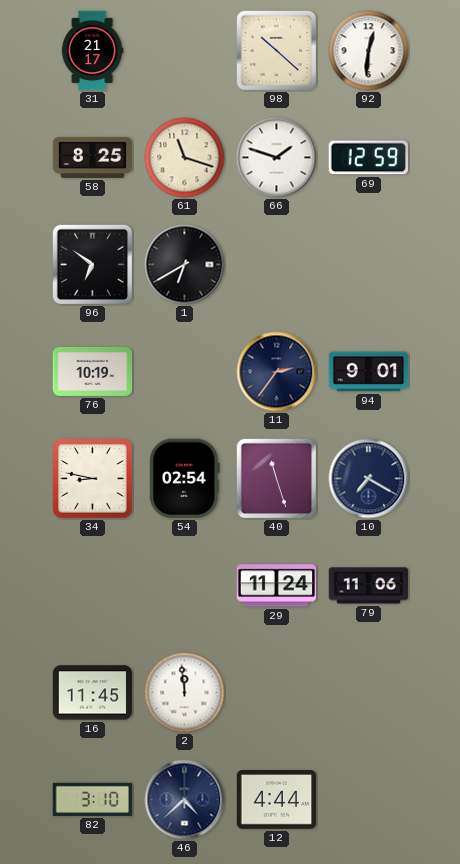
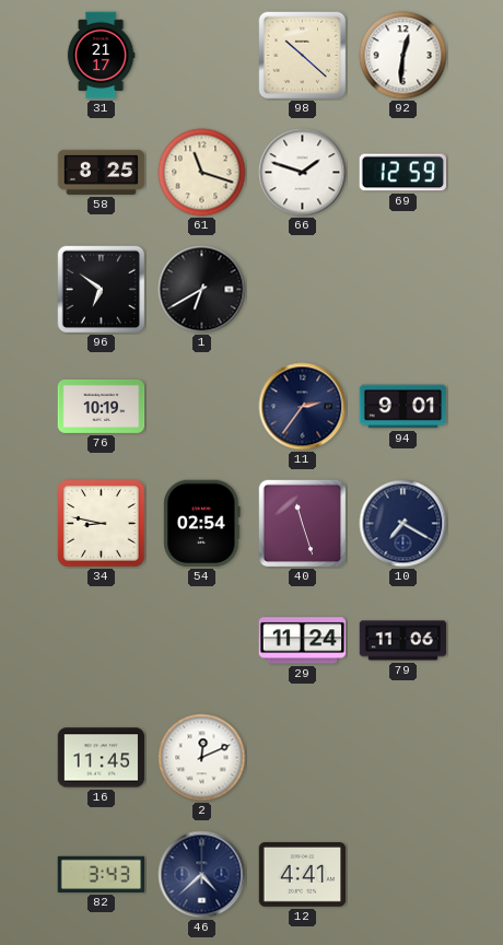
2: 11:59 -> 12:11 (202, 758)
82: 3:10 -> 3:43 (102, 874)
12: 4:44 -> 4:41 (303, 875)
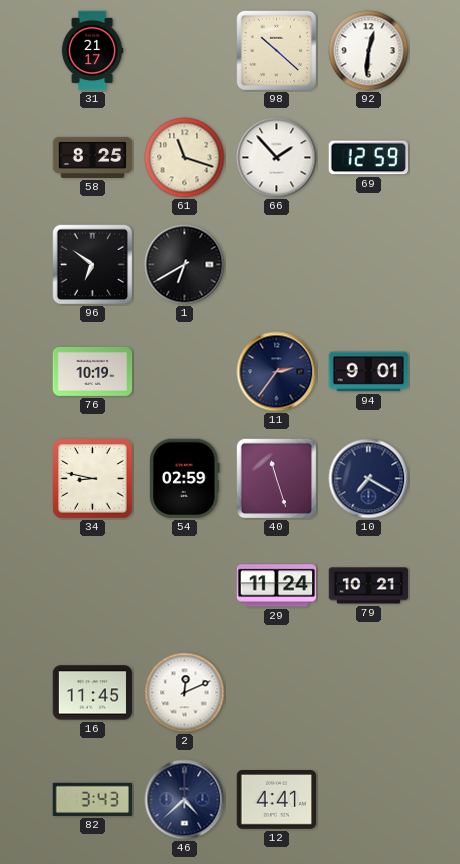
66: 1:48 -> 1:53 (277, 158)
54: 02:54 -> 02:59 (185, 479)
79: 11:06 -> 10:21 (369, 586)
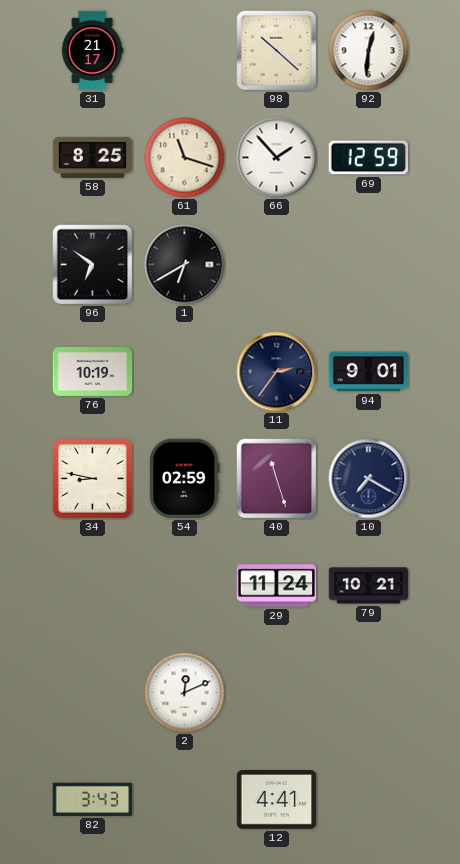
16: 11:45 -> none (93, 693)
46: 4:38 -> none (185, 800)
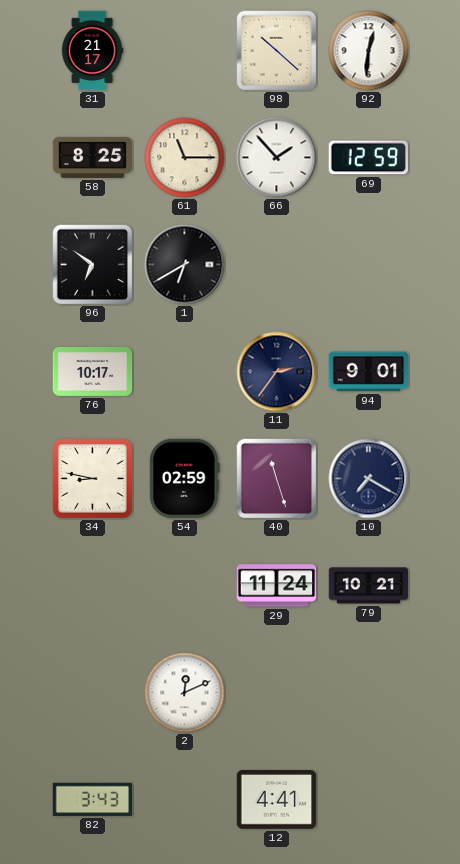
61: 11:18 -> 11:15 (185, 158)
76: 10:19 -> 10:17 (93, 371)
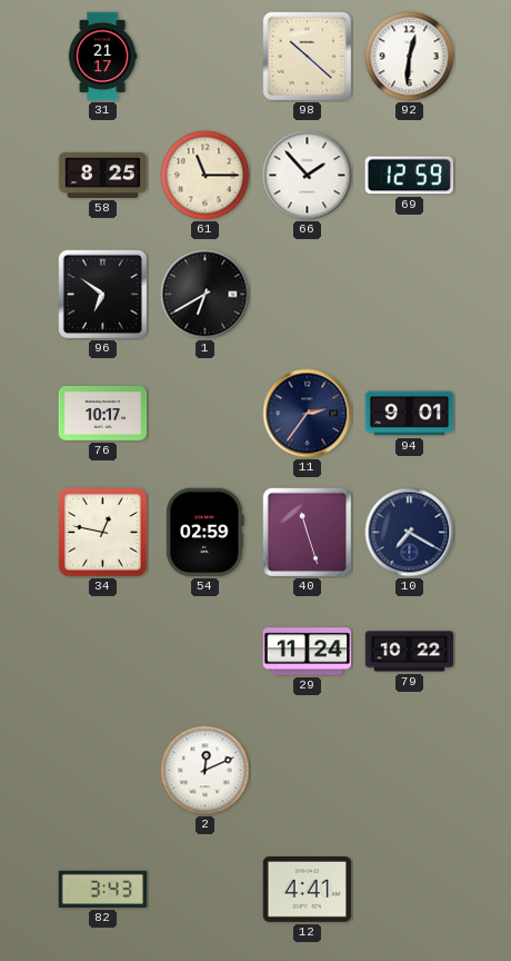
34: 8:47 -> 12:47 (103, 533)
79: 10:21 -> 10:22 (410, 652)
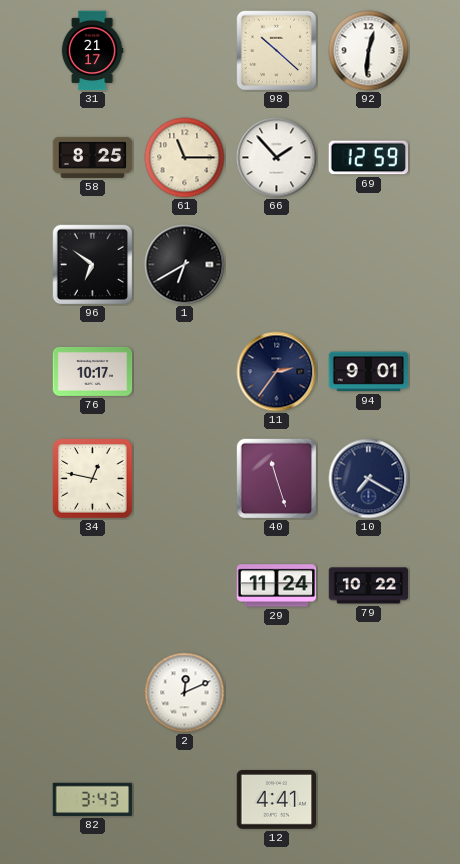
54: 02:59 -> none (206, 533)
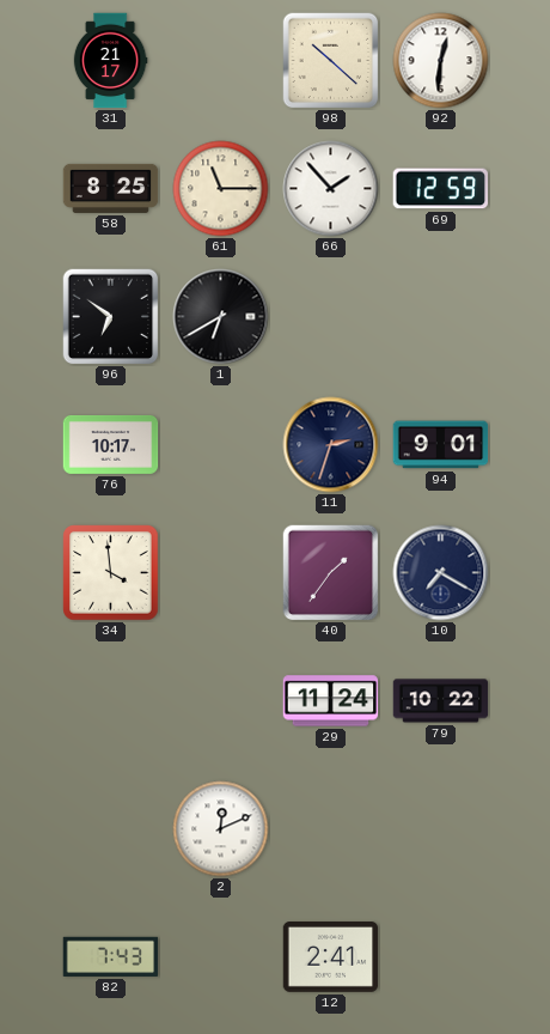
11: 2:36 -> 2:33 (331, 445)
34: 12:47 -> 3:59 (111, 573)
40: 11:27 -> 1:36 (331, 573)
82: 3:43 -> 7:43 (111, 956)
12: 4:41 -> 2:41 (331, 957)
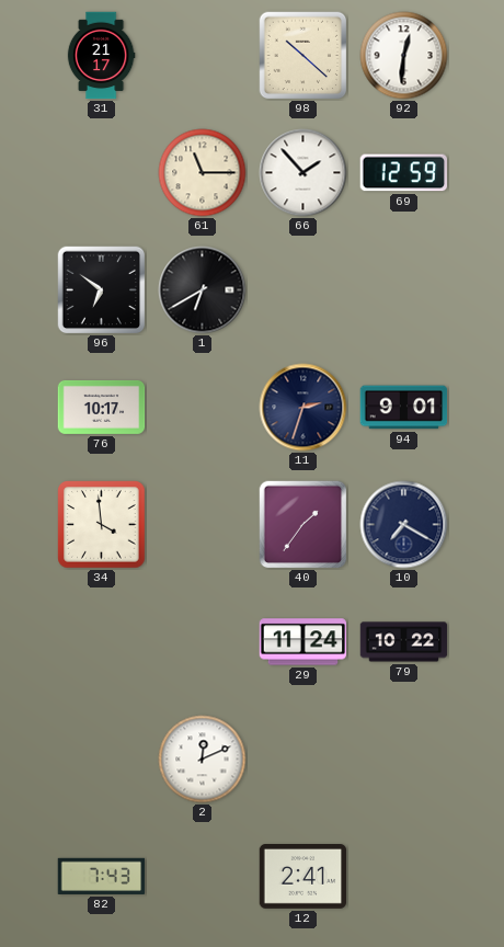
58: 8:25 -> none (111, 188)
